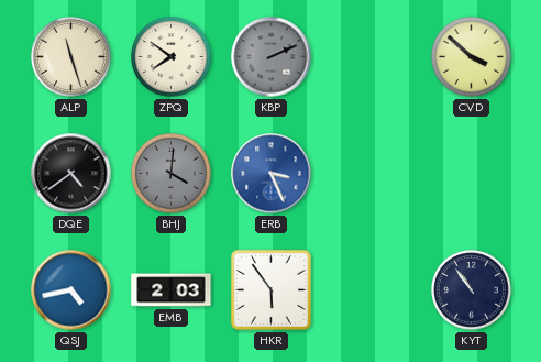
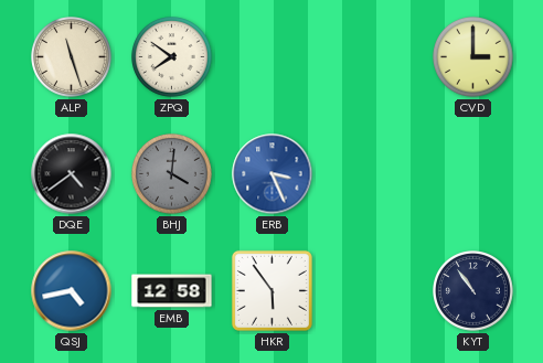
KBP: 2:11 -> none (272, 57)
CVD: 3:52 -> 3:00 (473, 57)
EMB: 2:03 -> 12:58 (172, 291)
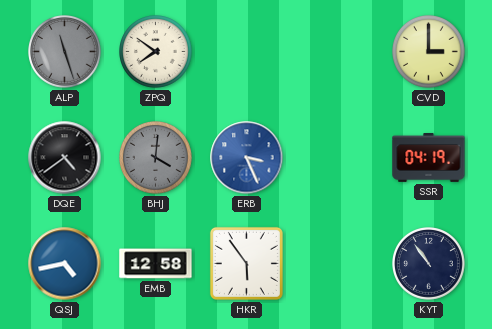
ALP dial: cream -> grey (65, 52)
SSR: none -> 04:19 (429, 158)
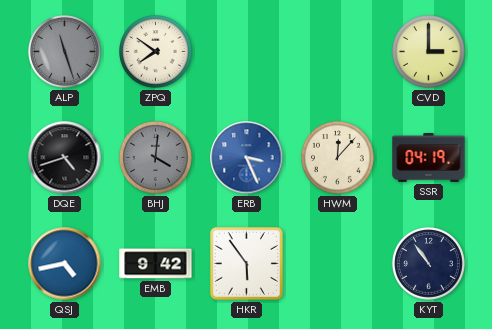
DQE: 4:39 -> 4:42 (65, 158)
HWM: none -> 12:07 (338, 158)
EMB: 12:58 -> 9:42 (156, 264)
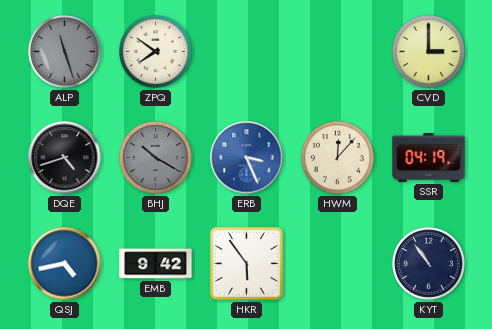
BHJ: 4:01 -> 10:20 (156, 158)
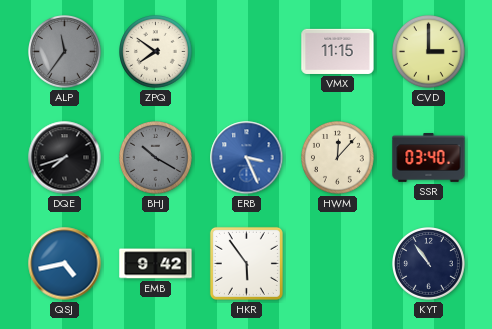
ALP: 11:27 -> 11:36 (65, 52)
VMX: none -> 11:15 (338, 51)
DQE: 4:42 -> 7:42 (65, 158)
SSR: 04:19 -> 03:40 (429, 158)
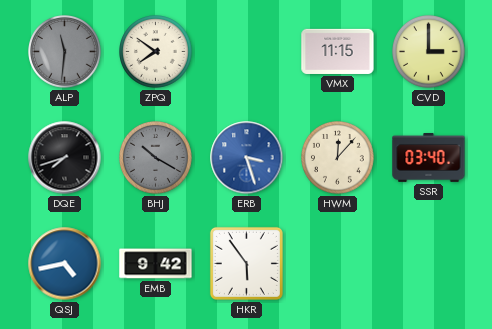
ALP: 11:36 -> 11:31 (65, 52)
ERB: 3:26 -> 3:27 (247, 158)
KYT: 10:54 -> none (429, 264)
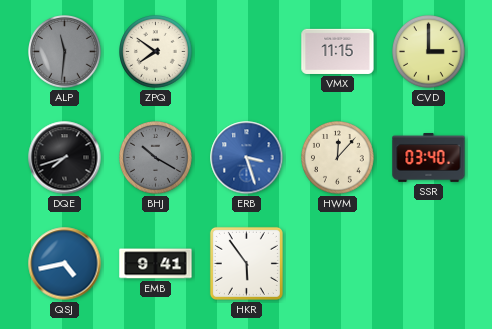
EMB: 9:42 -> 9:41 (156, 264)
